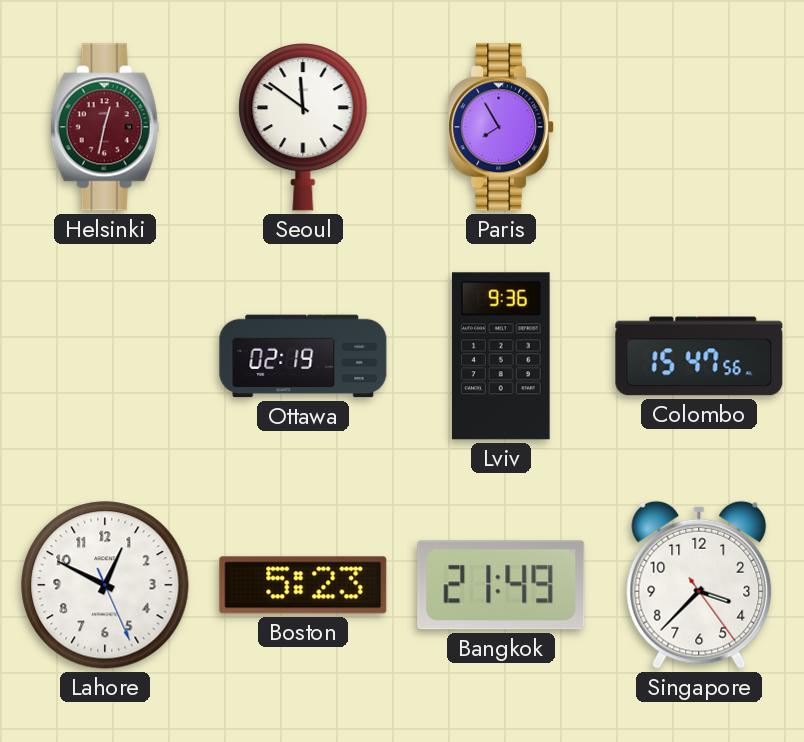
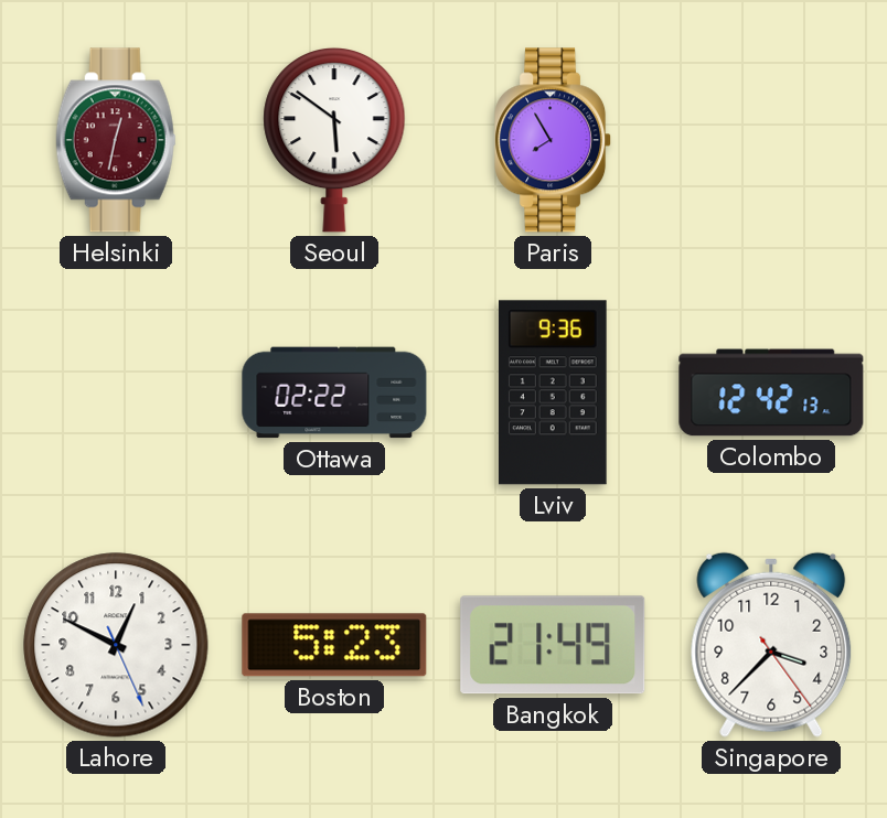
Seoul: 11:51 -> 5:51 (334, 140)
Ottawa: 02:19 -> 02:22 (334, 392)
Colombo: 15:47 -> 12:42 (771, 392)
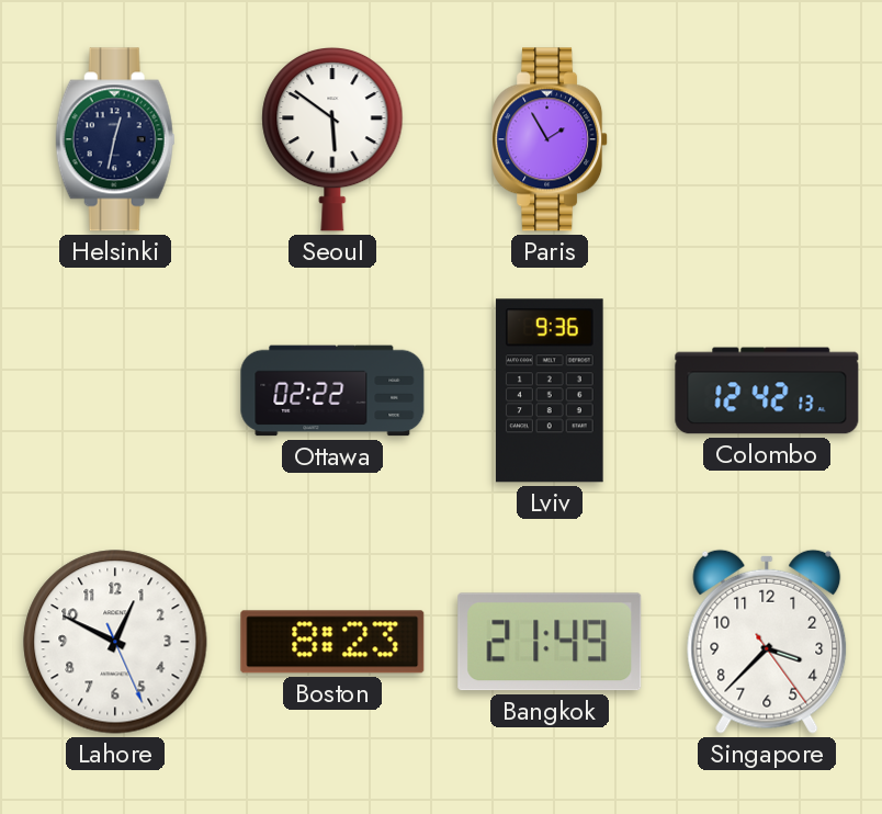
Helsinki dial: burgundy -> navy (115, 139)
Paris: 7:55 -> 1:55 (551, 139)
Boston: 5:23 -> 8:23 (332, 642)
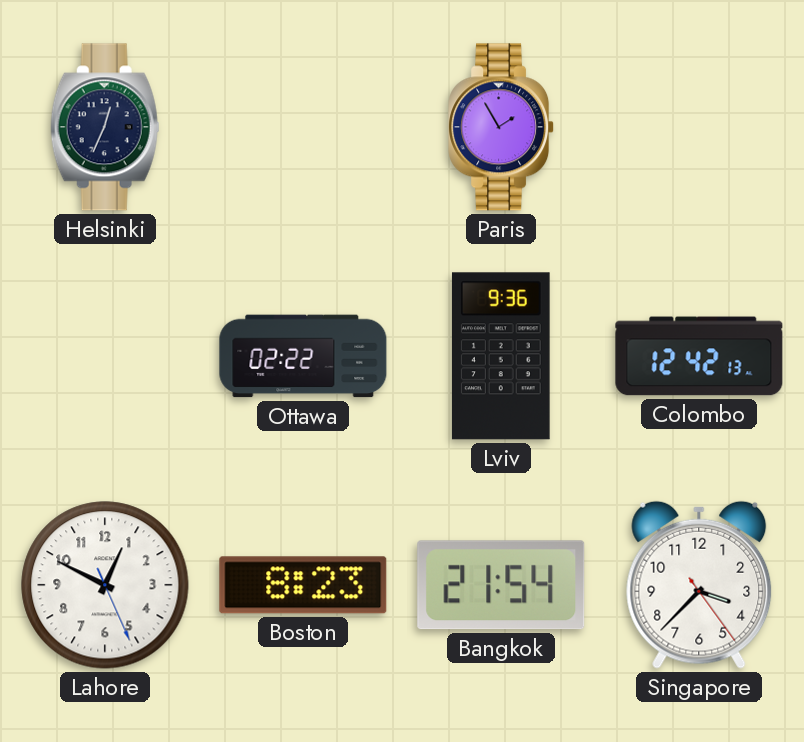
Helsinki: 12:32 -> 12:34 (105, 127)
Seoul: 5:51 -> none (332, 139)
Bangkok: 21:49 -> 21:54 (501, 585)
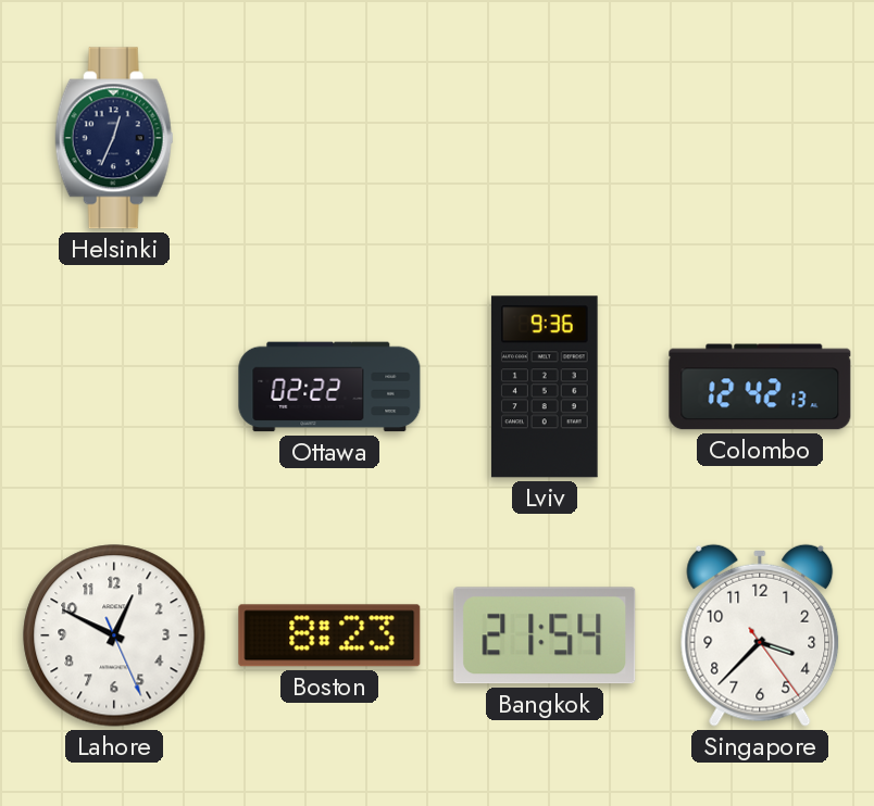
Paris: 1:55 -> none (502, 127)
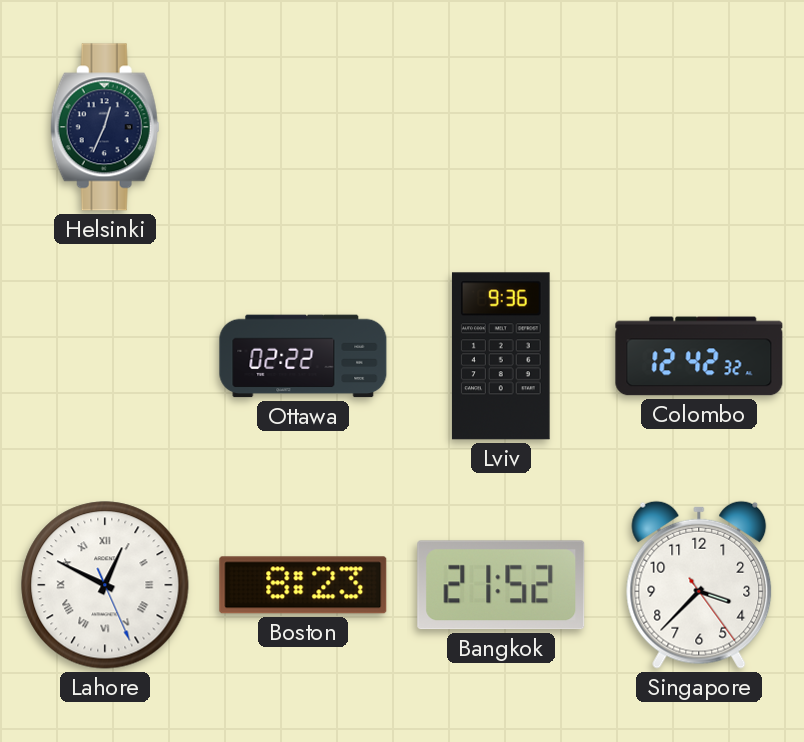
Colombo: 12:42:13 -> 12:42:32 (699, 356)
Lahore numerals: Arabic -> Roman (105, 585)
Bangkok: 21:54 -> 21:52 (501, 585)
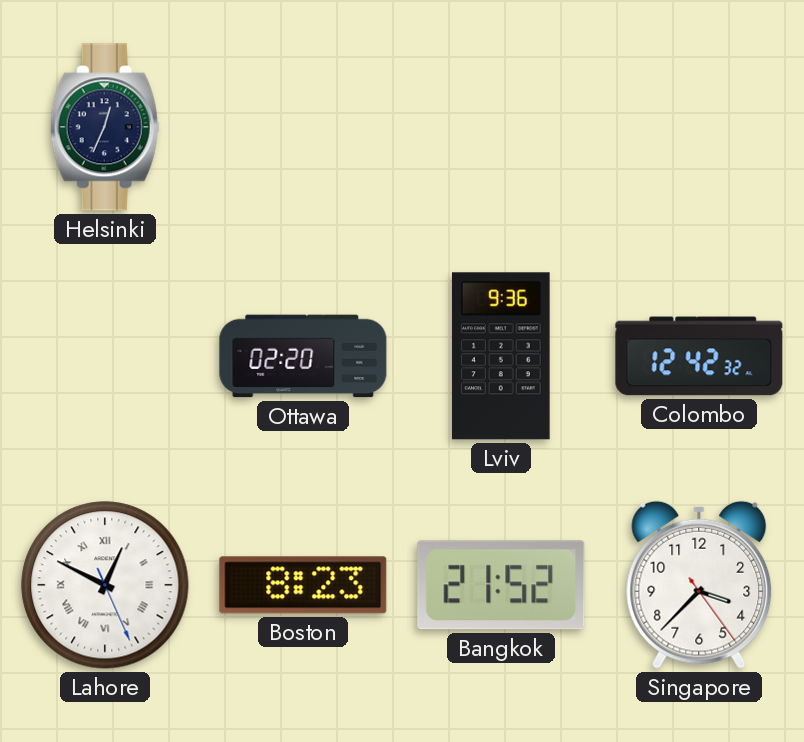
Ottawa: 02:22 -> 02:20 (303, 356)
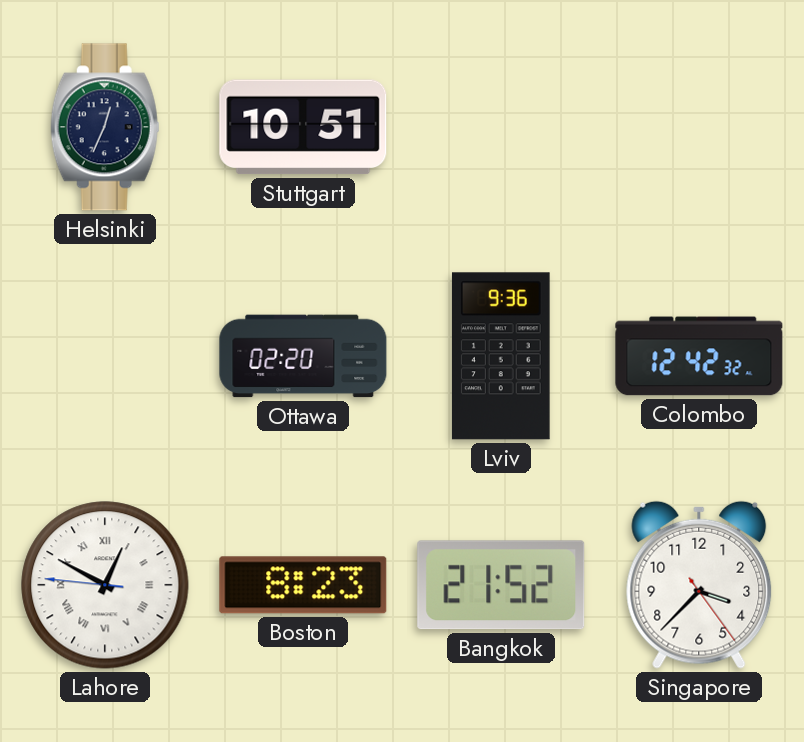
Stuttgart: none -> 10:51 (303, 127)
Lahore: 12:49:26 -> 12:49:46 (105, 585)
